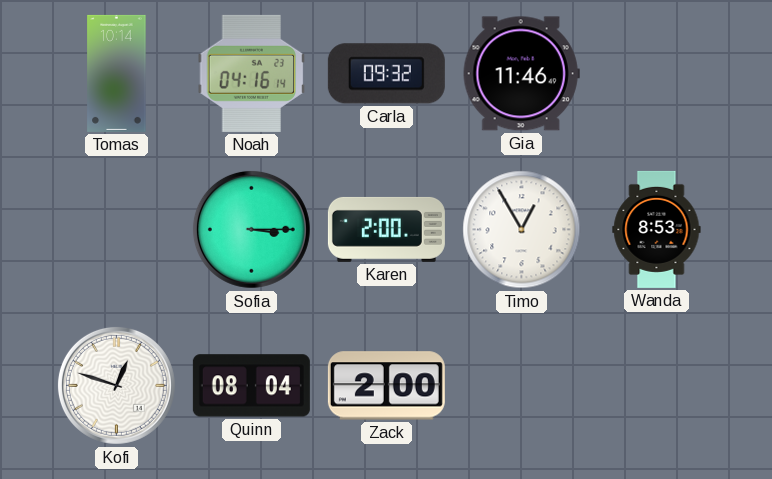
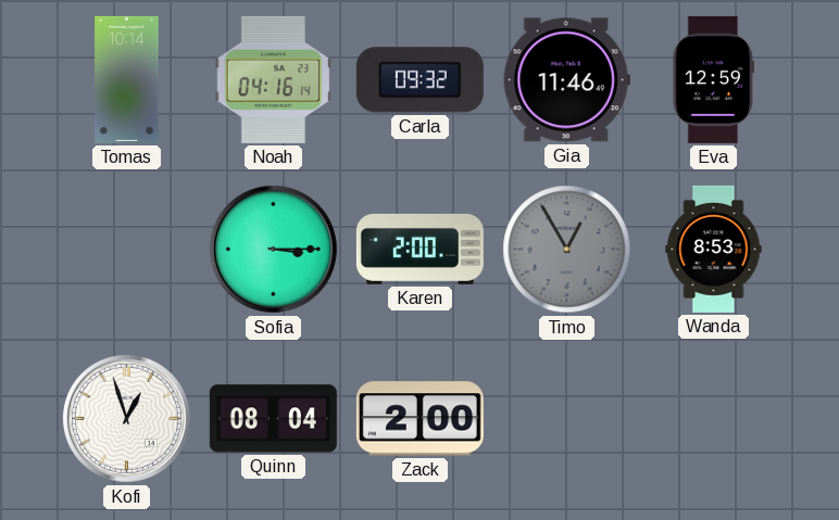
Eva: none -> 12:59 (713, 79)
Timo dial: white -> grey (567, 250)
Kofi: 12:48 -> 12:57 (126, 418)
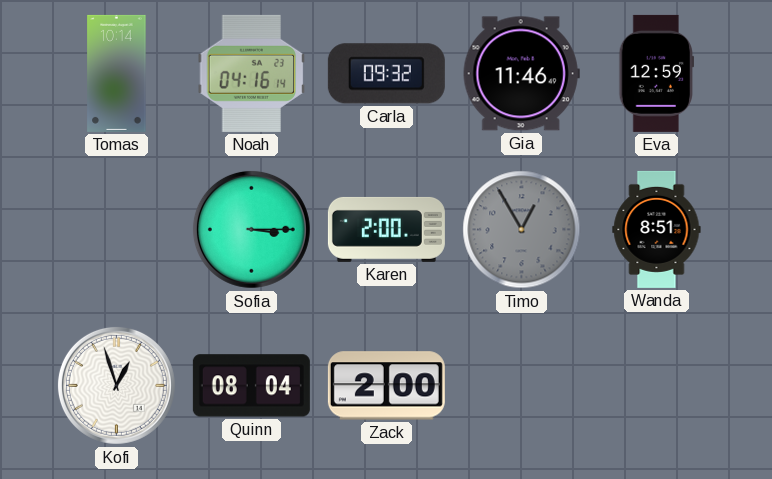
Wanda: 8:53 -> 8:51 (657, 229)
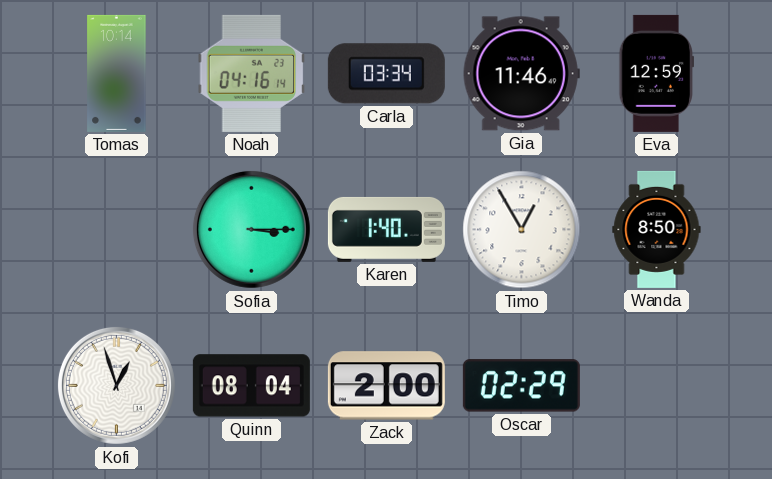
Carla: 09:32 -> 03:34 (386, 74)
Karen: 2:00 -> 1:40 (386, 229)
Timo dial: grey -> white (522, 230)
Wanda: 8:51 -> 8:50 (657, 229)
Oscar: none -> 02:29 (521, 386)
